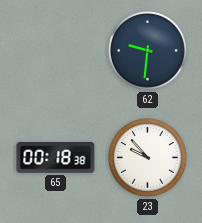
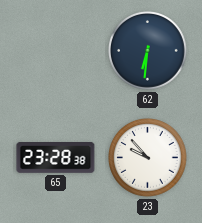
62: 9:31 -> 6:31 (148, 51)
65: 00:18 -> 23:28 (56, 158)
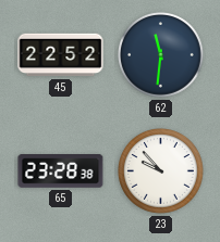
45: none -> 22:52 (61, 55)
62: 6:31 -> 11:31 (161, 55)
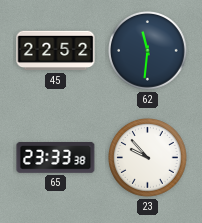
65: 23:28 -> 23:33 (56, 158)
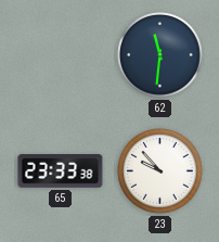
45: 22:52 -> none (56, 51)
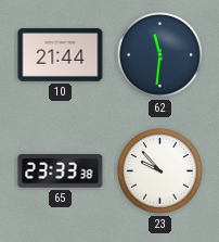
10: none -> 21:44 (61, 55)
